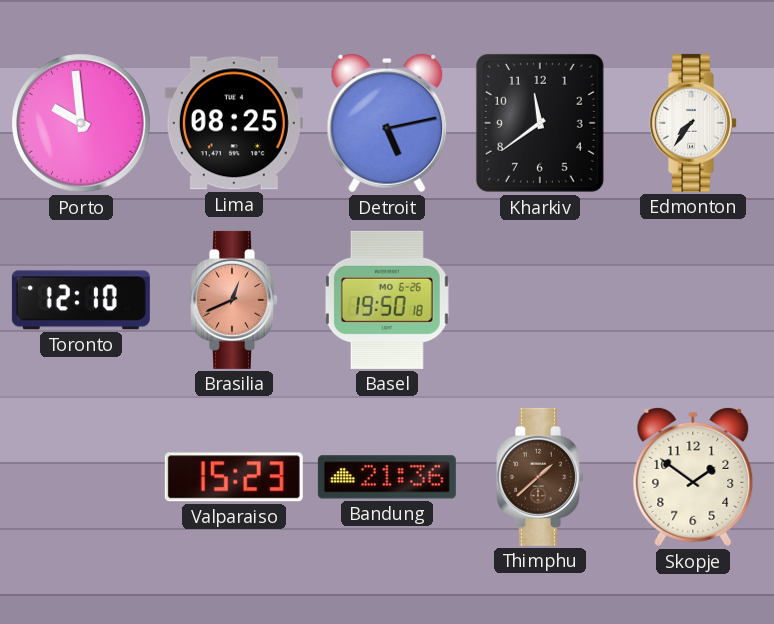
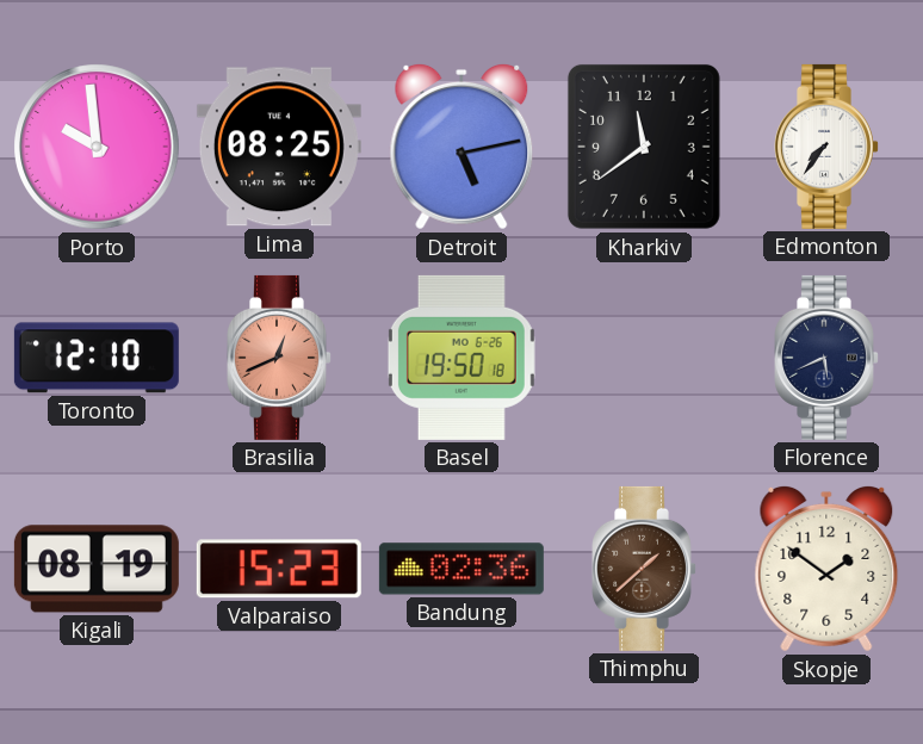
Florence: none -> 5:41 (828, 358)
Kigali: none -> 08:19 (97, 569)
Bandung: 21:36 -> 02:36 (461, 569)
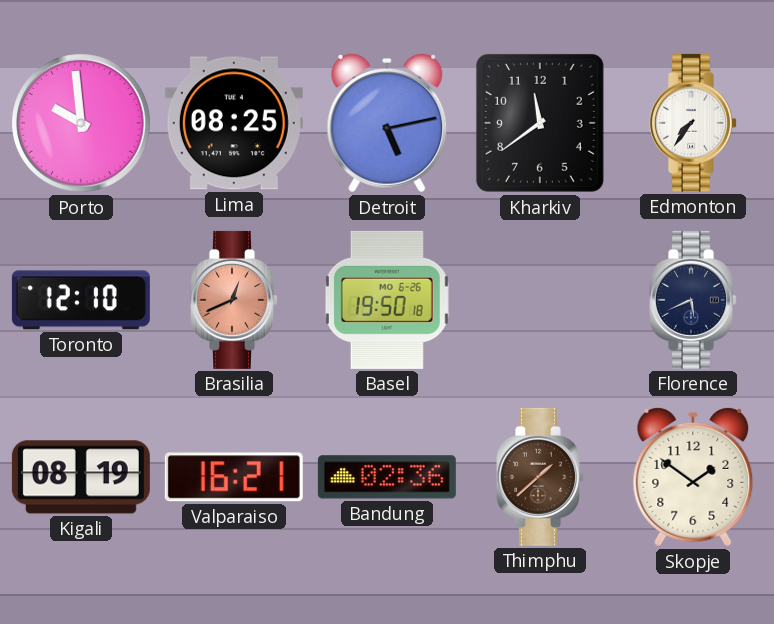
Valparaiso: 15:23 -> 16:21 (234, 477)
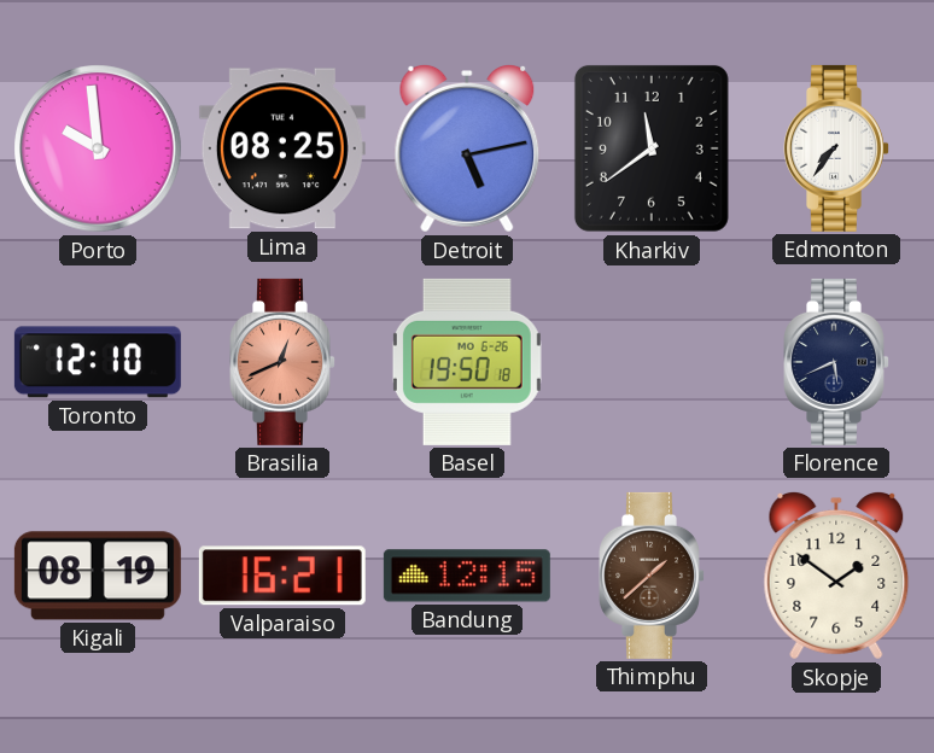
Bandung: 02:36 -> 12:15 (467, 576)
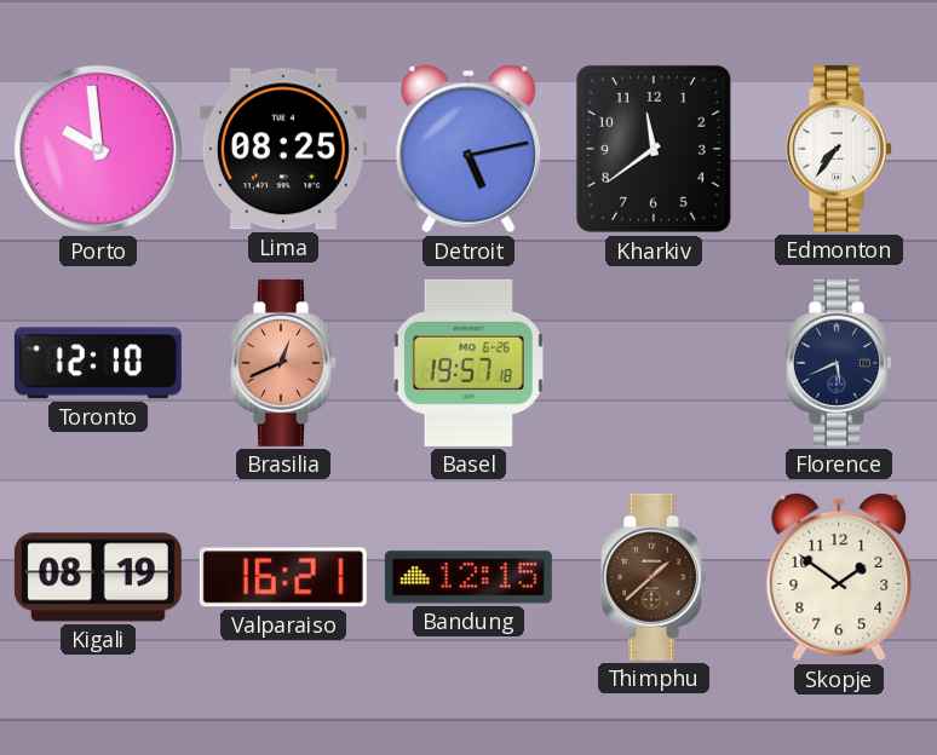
Basel: 19:50 -> 19:57 (469, 363)
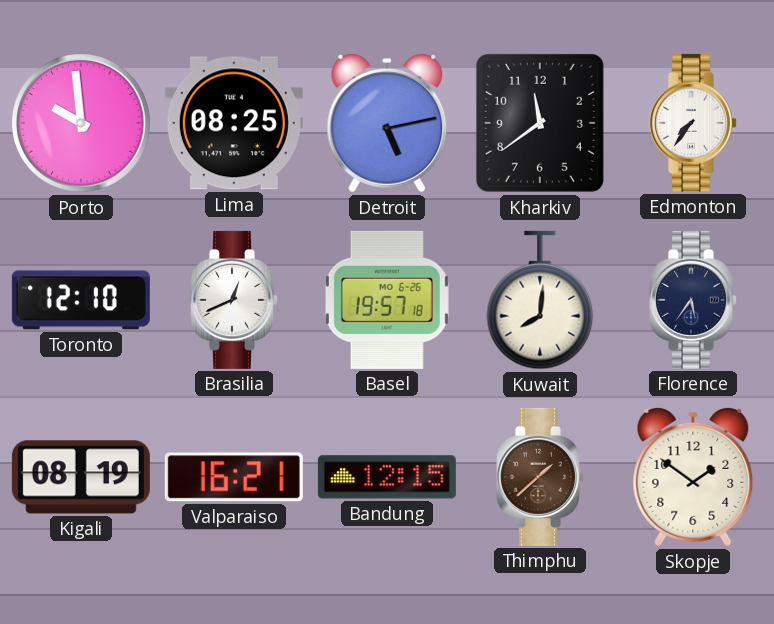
Brasilia dial: salmon -> white (235, 300)
Kuwait: none -> 8:01 (540, 300)
Florence: 5:41 -> 5:36 (694, 300)
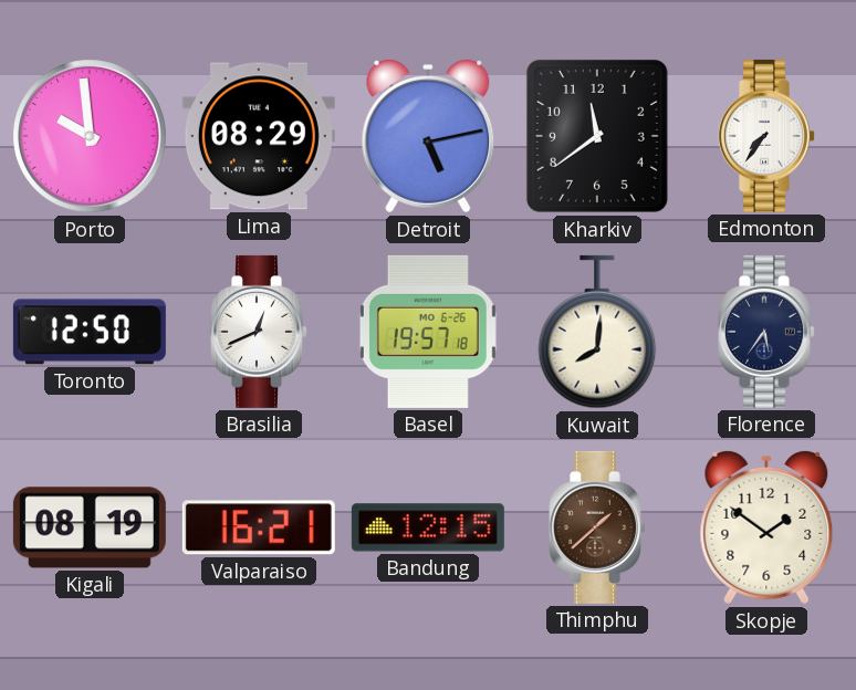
Lima: 08:25 -> 08:29 (259, 136)
Toronto: 12:10 -> 12:50 (90, 332)
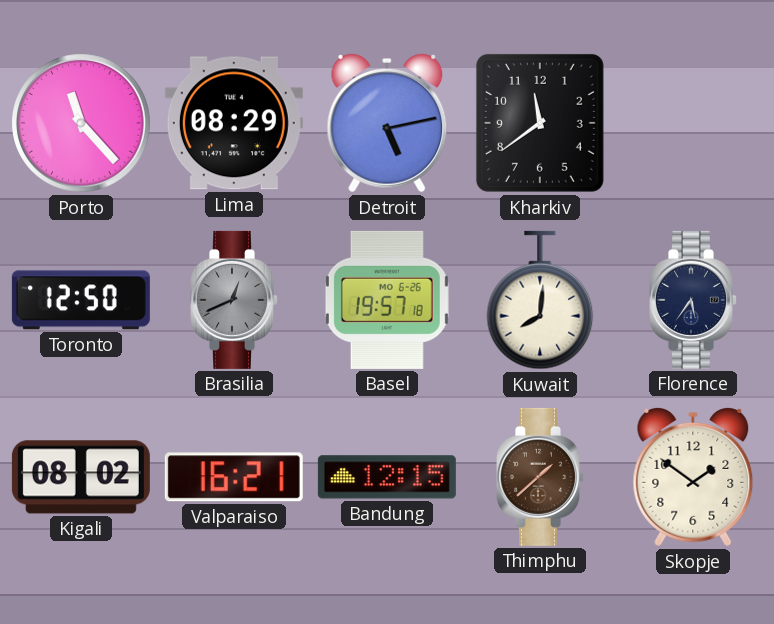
Porto: 9:59 -> 11:23 (81, 123)
Edmonton: 7:36 -> none (768, 136)
Brasilia dial: white -> grey (235, 300)
Kigali: 08:19 -> 08:02 (81, 477)
